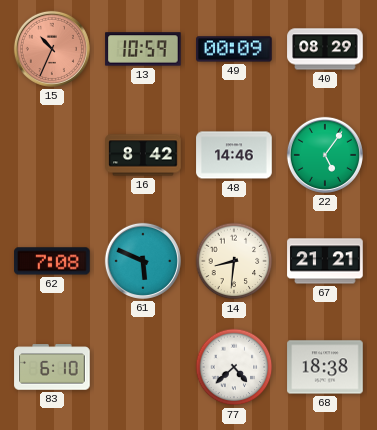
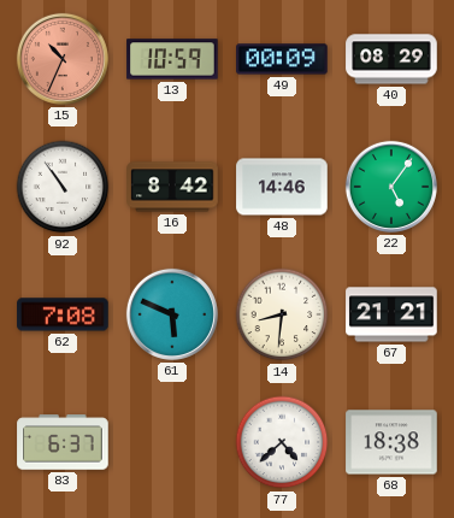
92: none -> 10:54 (63, 187)
83: 6:10 -> 6:37 (63, 442)
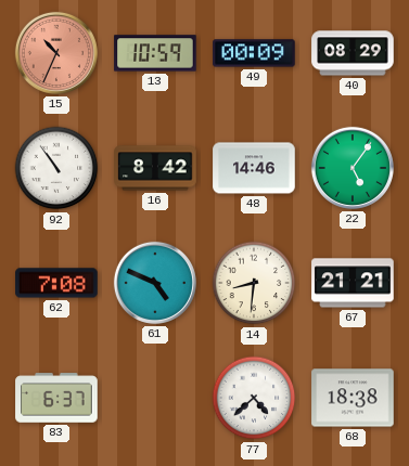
61: 5:49 -> 4:49 (155, 283)
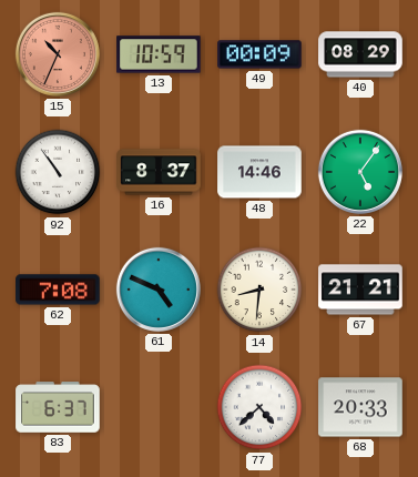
16: 8:42 -> 8:37 (159, 172)
68: 18:38 -> 20:33 (360, 407)
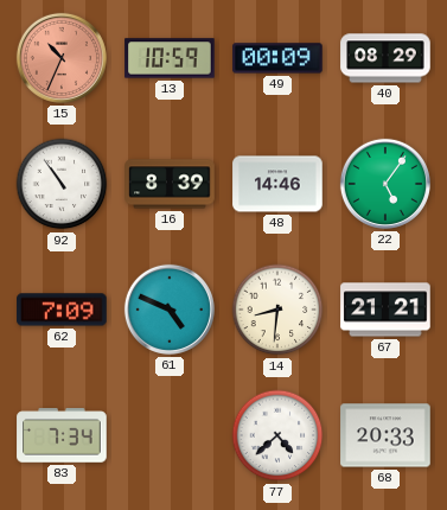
16: 8:37 -> 8:39 (170, 184)
62: 7:08 -> 7:09 (62, 310)
83: 6:37 -> 7:34 (62, 435)
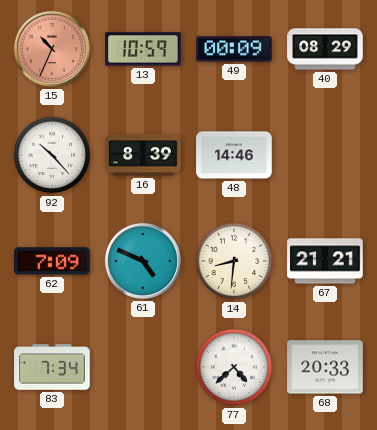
92: 10:54 -> 10:23 (52, 155)
22: 5:06 -> none (385, 184)
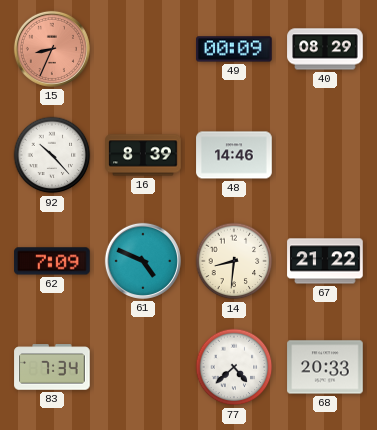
15: 10:34 -> 8:34 (52, 49)
13: 10:59 -> none (143, 49)
67: 21:21 -> 21:22 (325, 261)
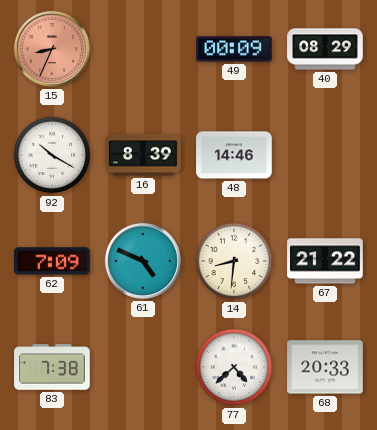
92: 10:23 -> 10:20 (52, 155)
83: 7:34 -> 7:38 (52, 367)
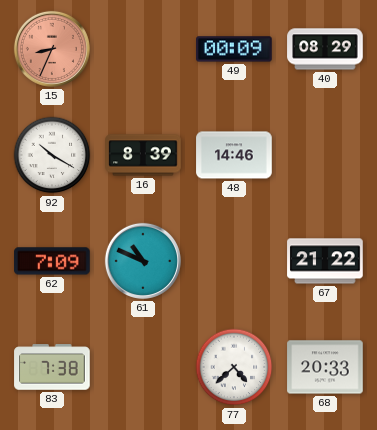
61: 4:49 -> 10:49 (143, 261)
14: 8:31 -> none (234, 261)
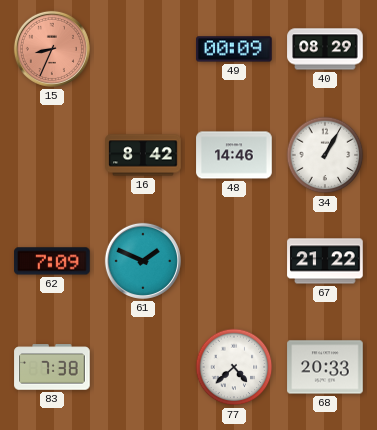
92: 10:20 -> none (52, 155)
16: 8:39 -> 8:42 (143, 155)
34: none -> 1:05 (325, 155)
61: 10:49 -> 1:49 (143, 261)
